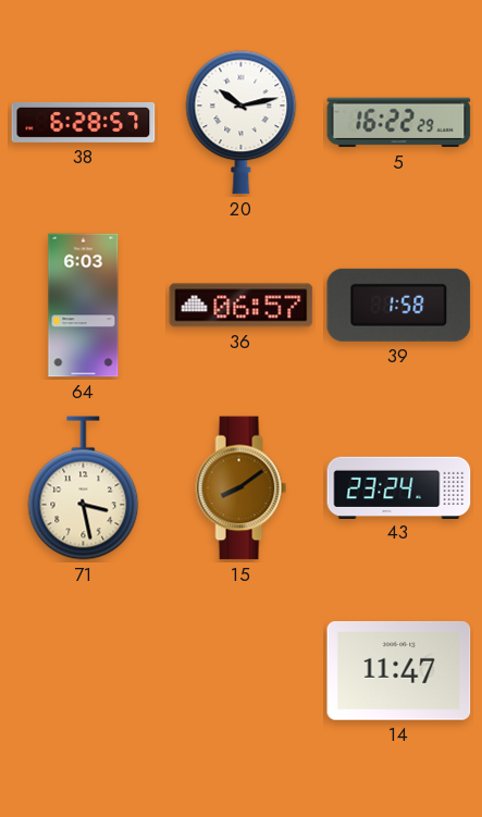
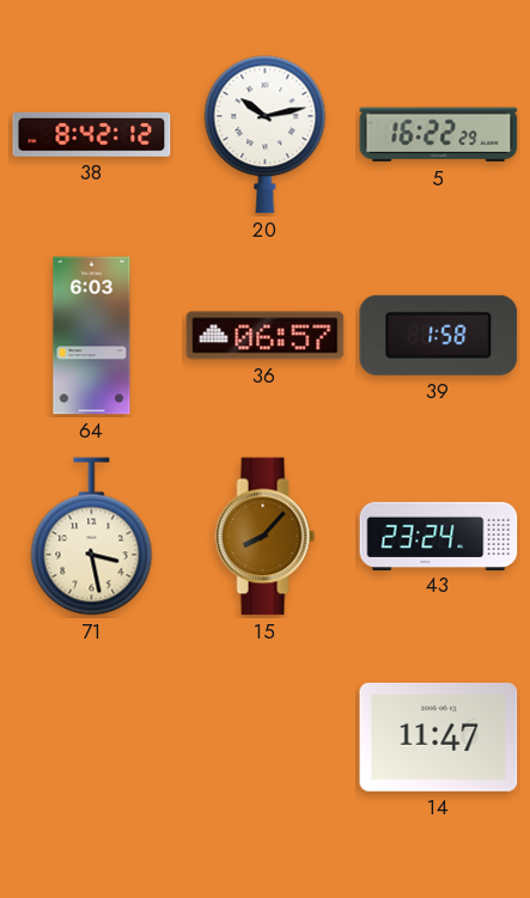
38: 6:28 -> 8:42 (92, 134)
15: 8:09 -> 8:07 (266, 537)
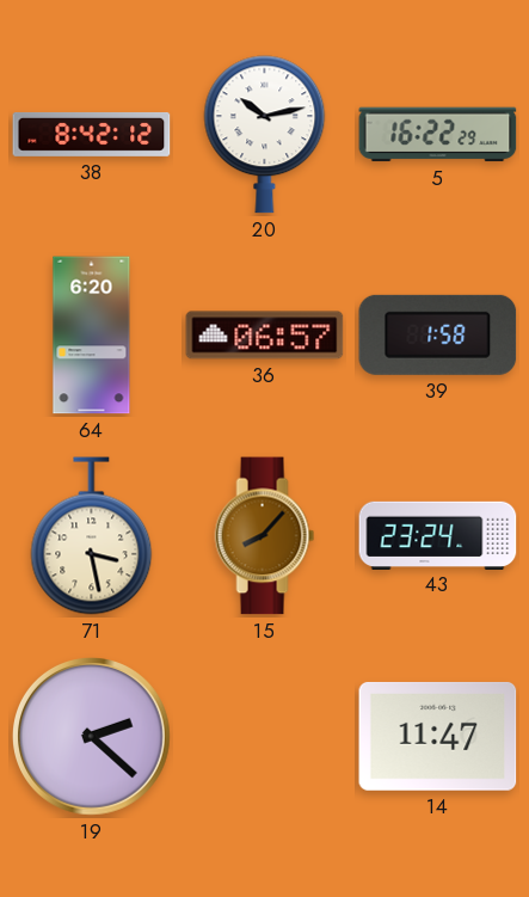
64: 6:03 -> 6:20 (92, 336)
19: none -> 2:22 (92, 737)
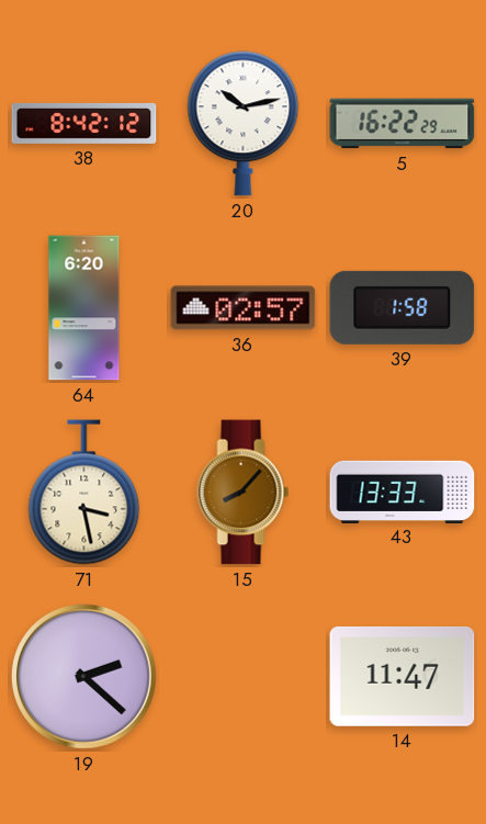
36: 06:57 -> 02:57 (244, 308)
43: 23:24 -> 13:33 (403, 492)
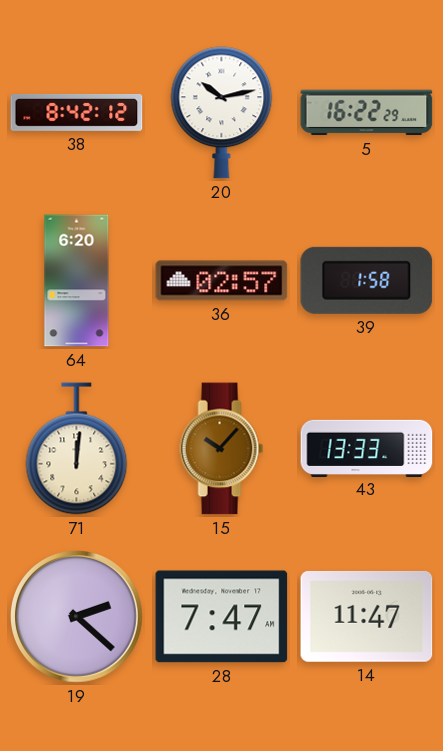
71: 3:28 -> 12:01 (77, 449)
15: 8:07 -> 10:07 (222, 449)
28: none -> 7:47 (222, 617)
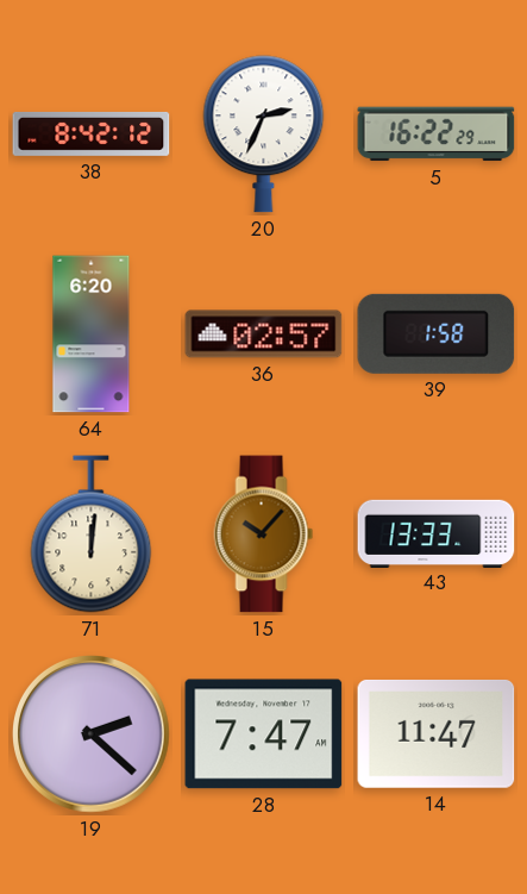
20: 10:13 -> 2:34 (264, 135)
